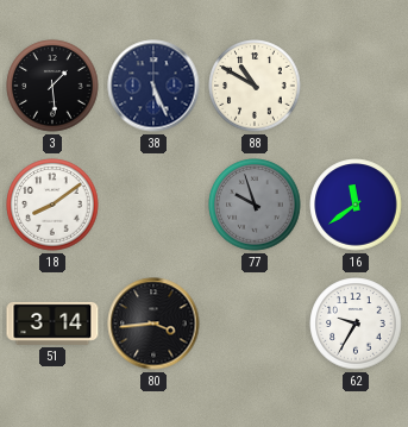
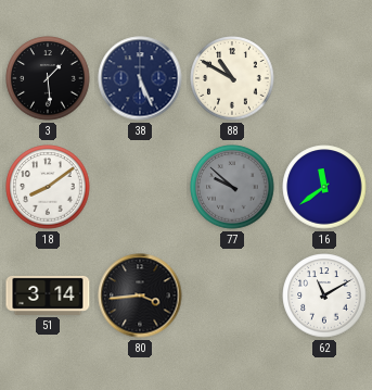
77: 9:57 -> 9:52 (232, 187)
62: 9:35 -> 11:10 (324, 295)
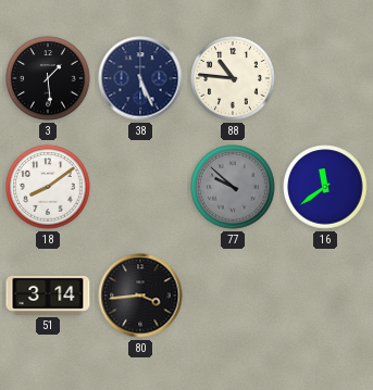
88: 10:50 -> 10:46 (233, 78)
62: 11:10 -> none (324, 295)
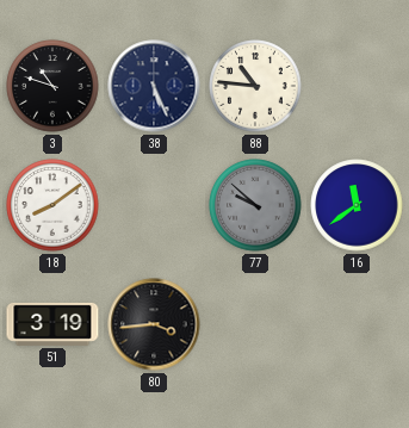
3: 1:29 -> 10:48 (52, 86)
51: 3:14 -> 3:19 (52, 324)
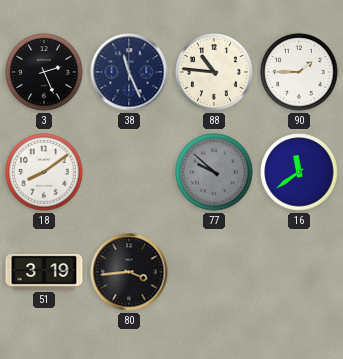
3: 10:48 -> 2:26 (44, 72)
38: 5:26 -> 11:26 (129, 72)
90: none -> 1:45 (299, 72)
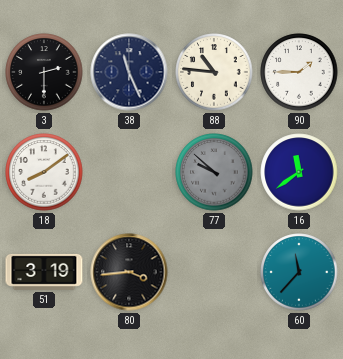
3: 2:26 -> 2:30 (44, 72)
60: none -> 11:37 (299, 272)
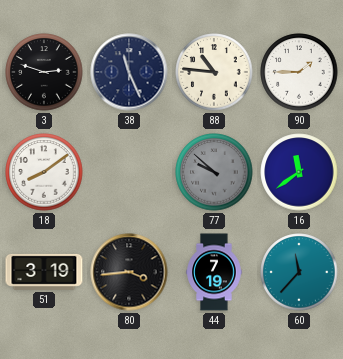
3: 2:30 -> 2:48 (44, 72)
44: none -> 7:19 (214, 272)
